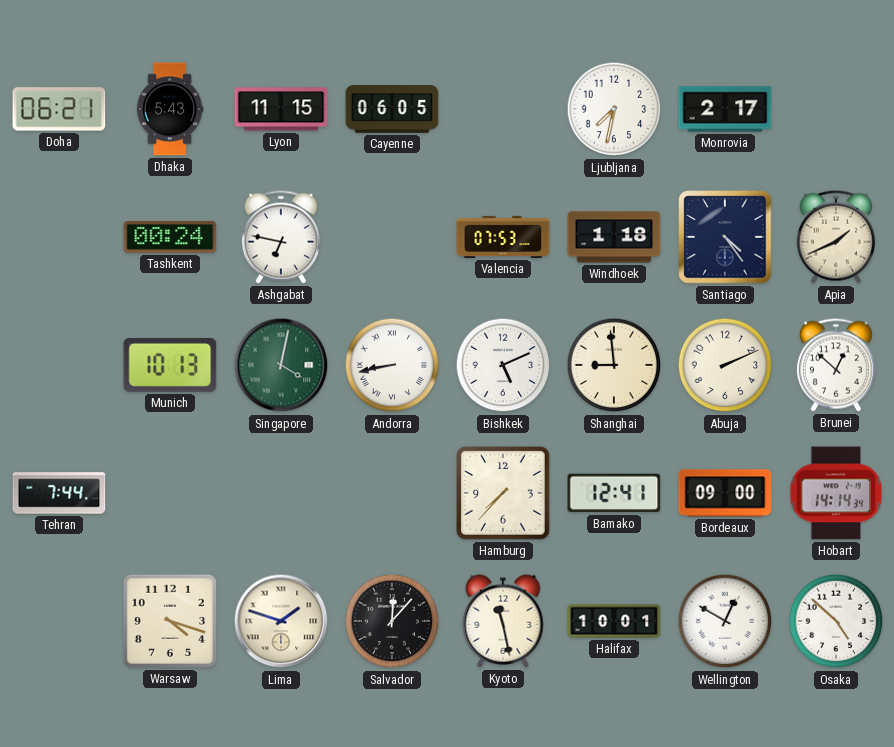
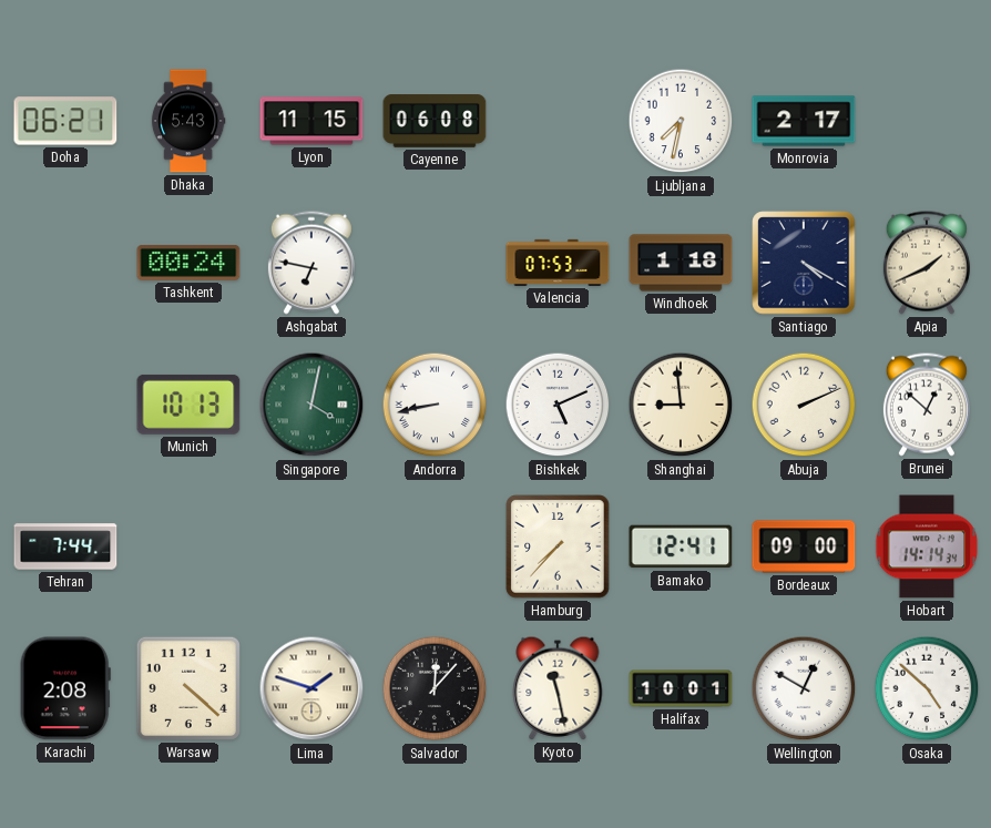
Cayenne: 06:05 -> 06:08 (435, 121)
Santiago: 4:24 -> 4:20 (804, 263)
Karachi: none -> 2:08 (65, 688)
Warsaw: 4:18 -> 4:22 (188, 688)
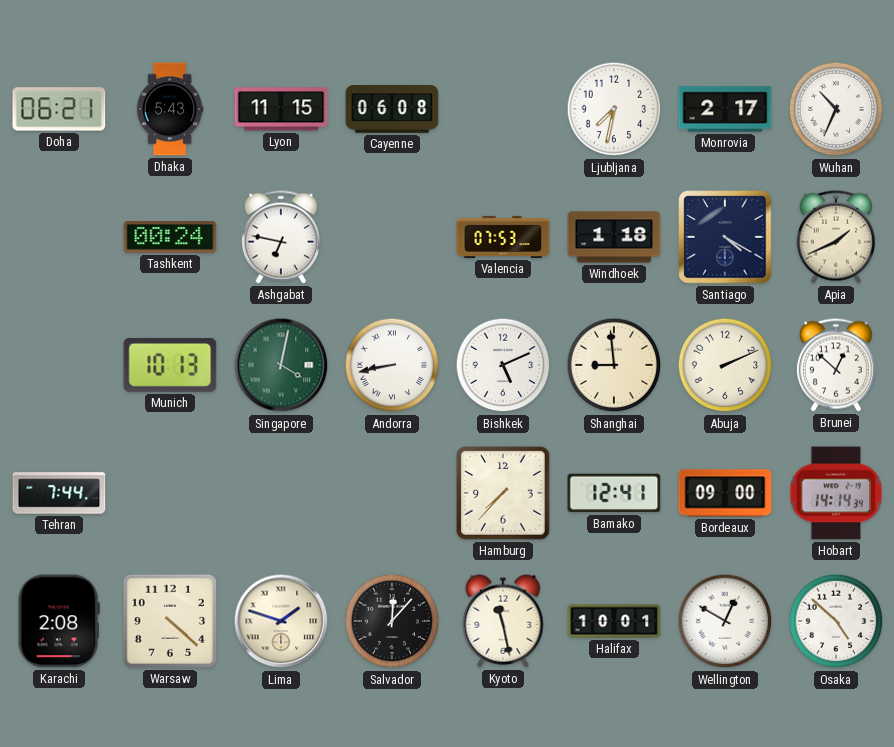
Wuhan: none -> 10:34 (836, 109)
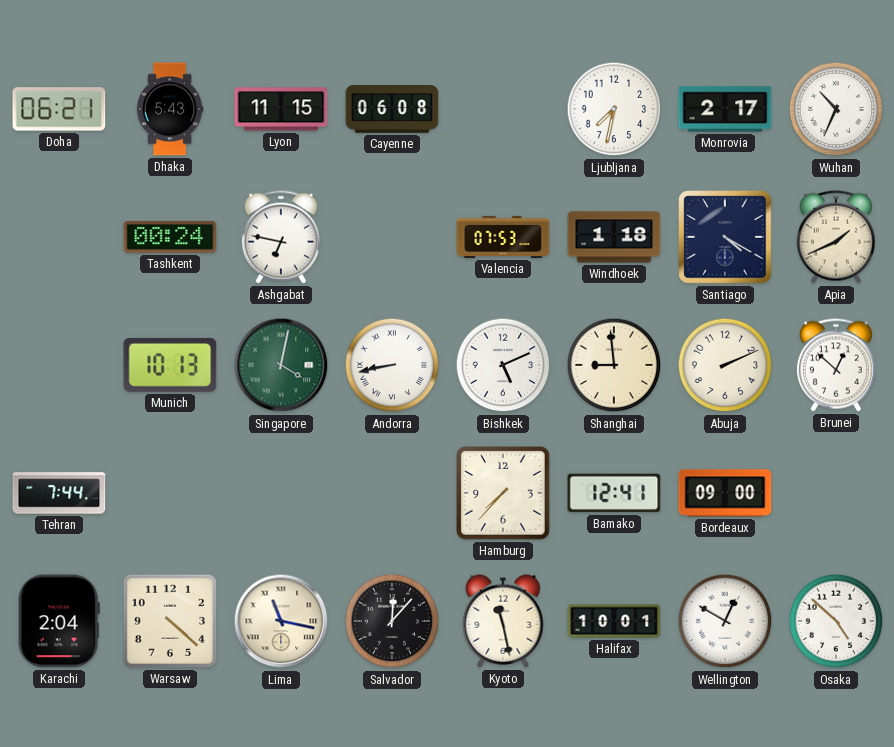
Hobart: 14:14 -> none (836, 493)
Karachi: 2:08 -> 2:04 (59, 621)
Lima: 1:48 -> 11:17 (281, 621)
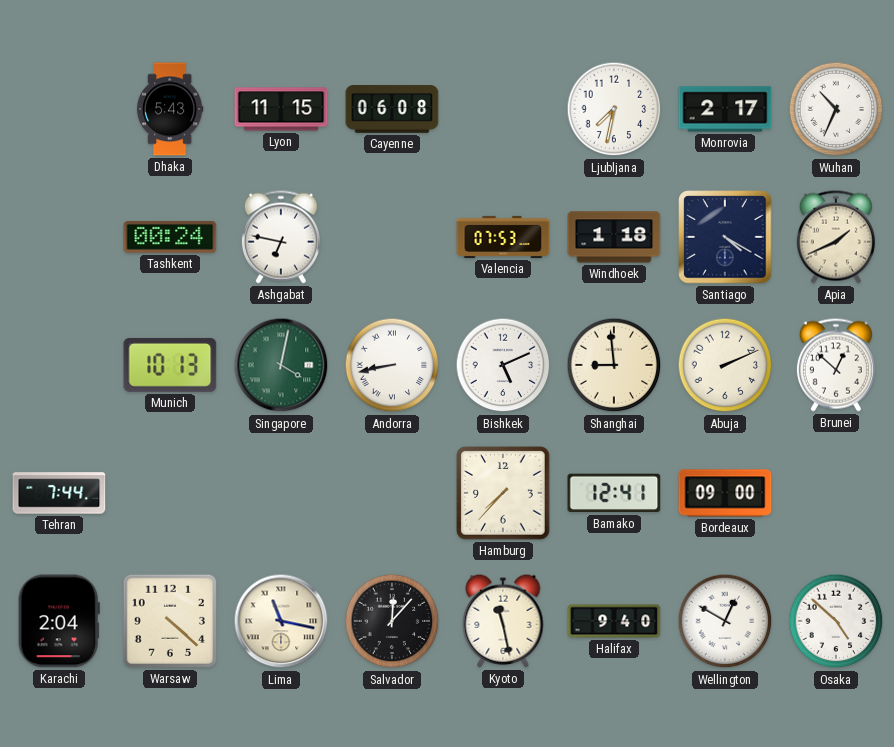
Doha: 06:21 -> none (59, 109)
Halifax: 10:01 -> 9:40 (614, 621)
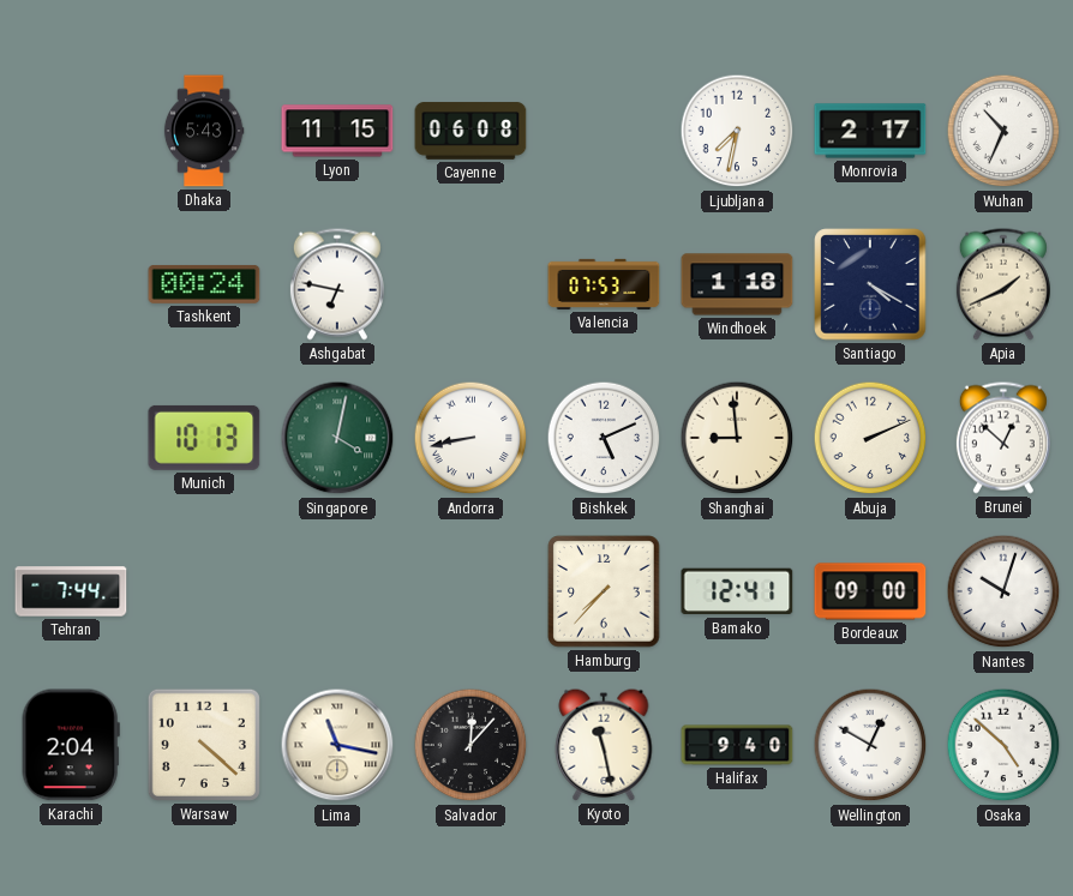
Nantes: none -> 10:03 (1003, 591)
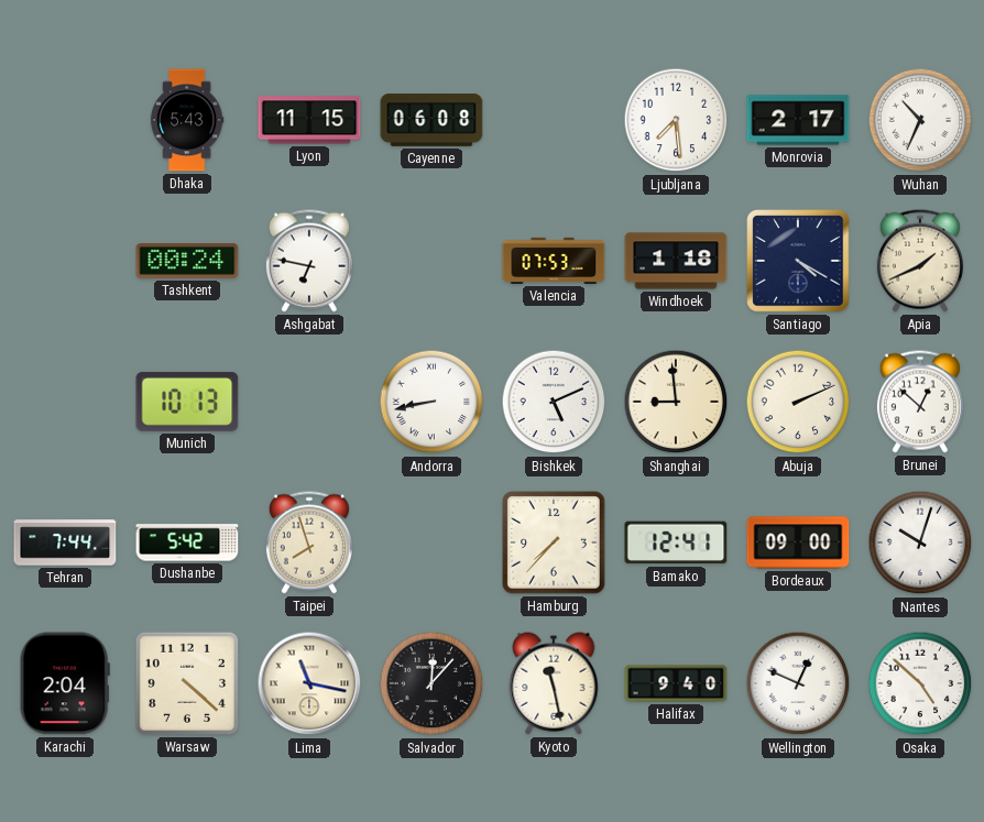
Ljubljana: 7:32 -> 7:29 (676, 120)
Singapore: 4:02 -> none (337, 438)
Dushanbe: none -> 5:42 (187, 542)
Taipei: none -> 7:57 (309, 542)
Wellington: 12:50 -> 12:49 (798, 683)
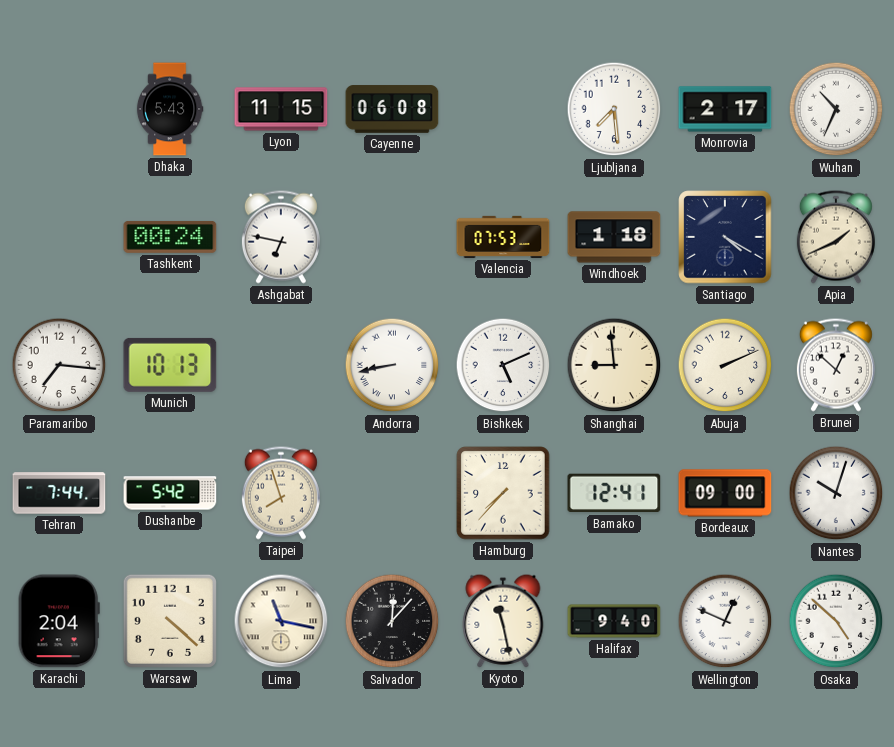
Paramaribo: none -> 7:16 (59, 365)
